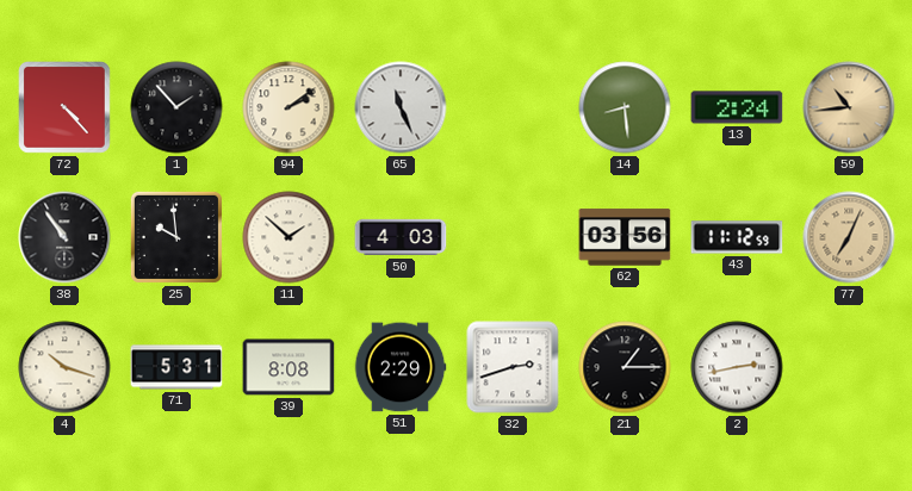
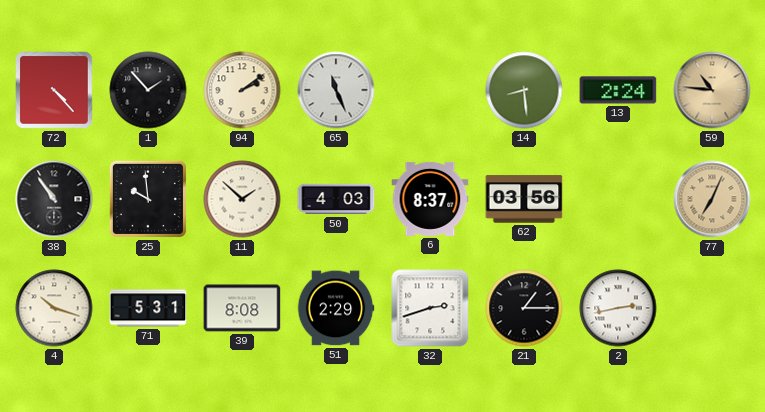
59: 10:44 -> 10:46 (712, 90)
6: none -> 8:37 (430, 199)
43: 11:12 -> none (737, 237)
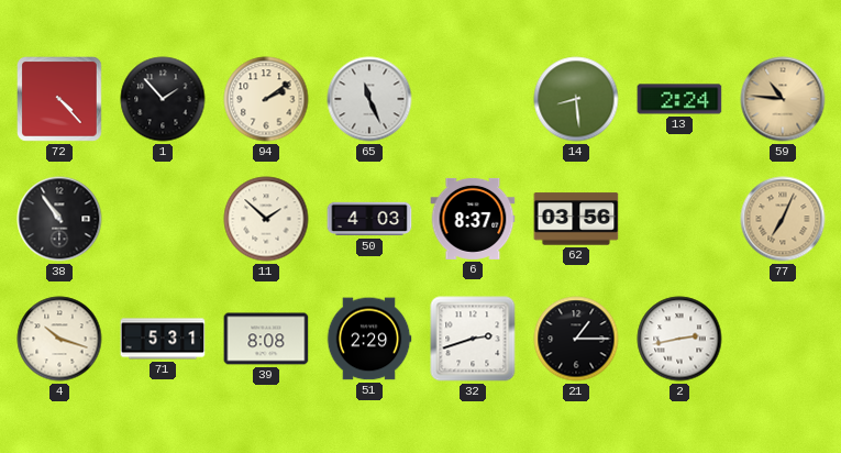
25: 9:59 -> none (148, 199)
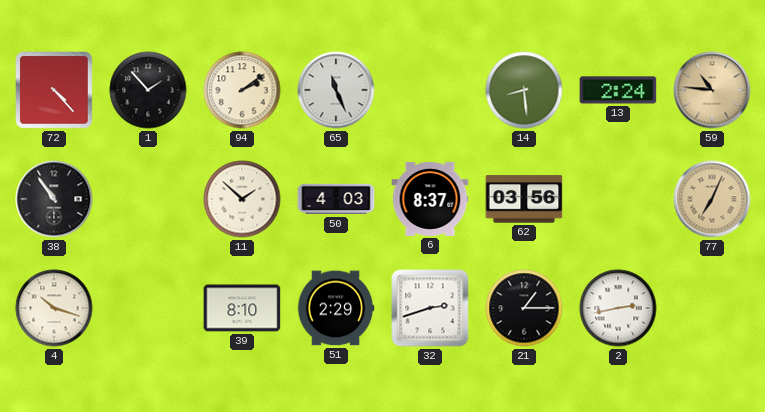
71: 5:31 -> none (163, 339)
39: 8:08 -> 8:10 (242, 308)
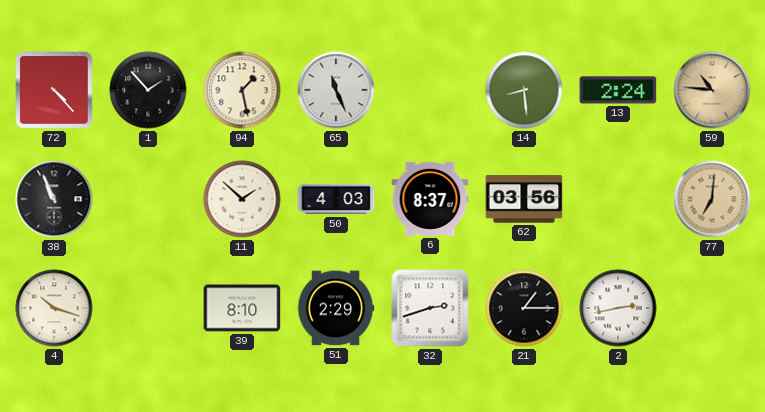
94: 2:09 -> 1:28 (242, 90)
38: 10:54 -> 10:56 (54, 199)
77: 7:04 -> 7:01 (712, 199)
